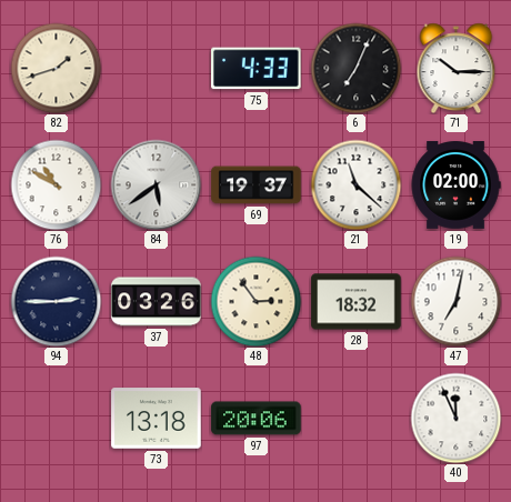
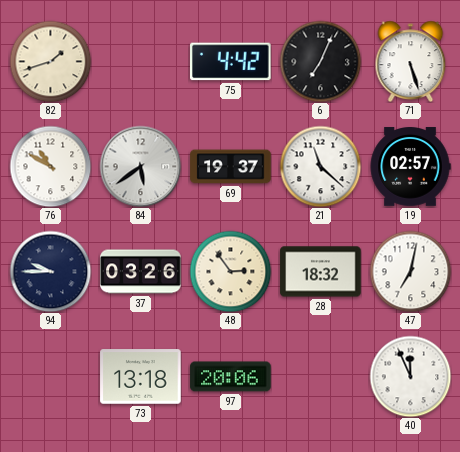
75: 4:33 -> 4:42 (231, 62)
71: 10:15 -> 5:27 (411, 61)
19: 02:00 -> 02:57 (410, 167)
94: 2:45 -> 9:45 (50, 271)
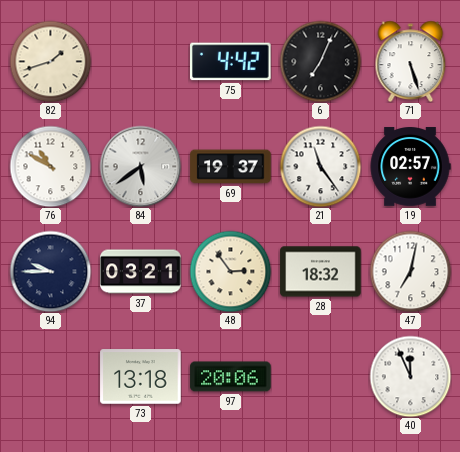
21: 11:22 -> 11:24 (320, 166)
37: 03:26 -> 03:21 (141, 272)
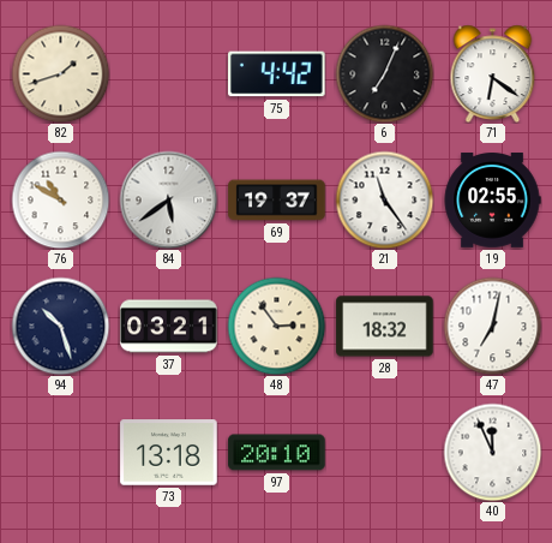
71: 5:27 -> 6:21 (493, 73)
19: 02:57 -> 02:55 (492, 201)
94: 9:45 -> 10:27 (60, 326)
97: 20:06 -> 20:10 (277, 453)
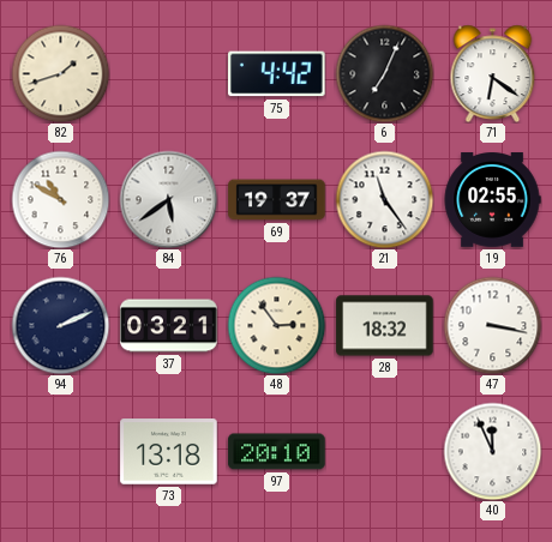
94: 10:27 -> 2:11 (60, 325)
47: 7:02 -> 3:17 (492, 325)
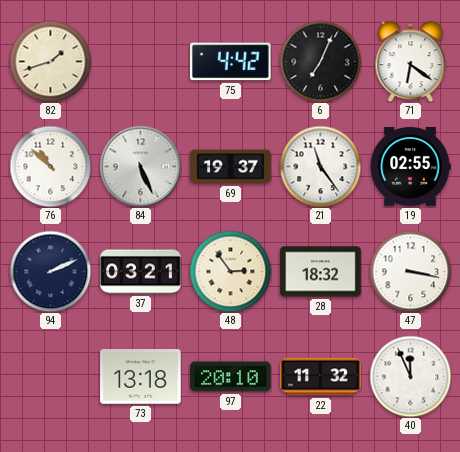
76: 10:50 -> 10:52 (50, 166)
84: 5:39 -> 5:26 (140, 166)
22: none -> 11:32 (321, 377)
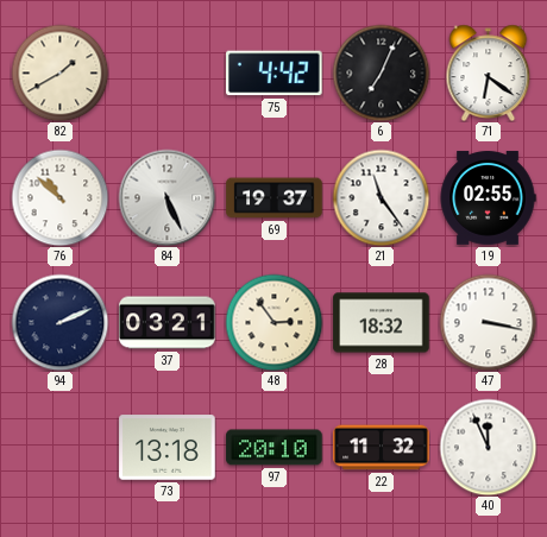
82: 1:42 -> 1:40 (59, 72)
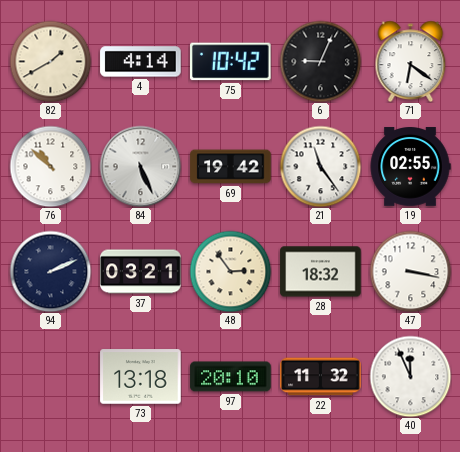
4: none -> 4:14 (141, 62)
75: 4:42 -> 10:42 (231, 62)
6: 7:04 -> 9:04 (320, 61)
69: 19:37 -> 19:42 (231, 167)
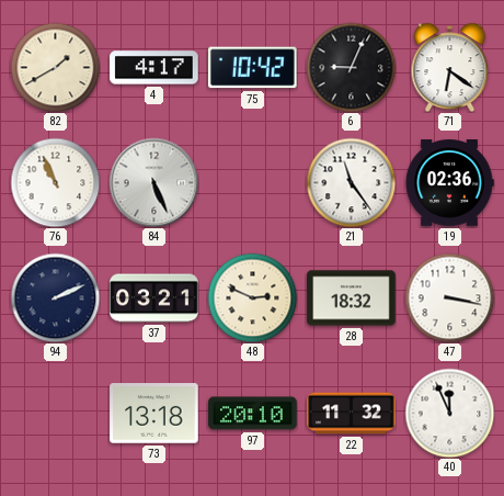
4: 4:14 -> 4:17 (154, 68)
76: 10:52 -> 10:56 (55, 182)
69: 19:42 -> none (231, 167)
19: 02:55 -> 02:36 (449, 183)
48: 2:54 -> 2:49 (252, 297)
